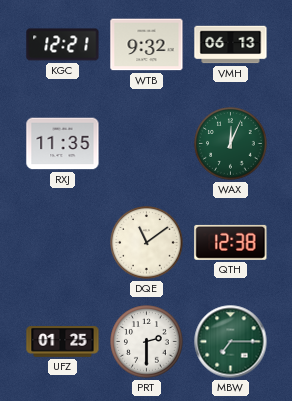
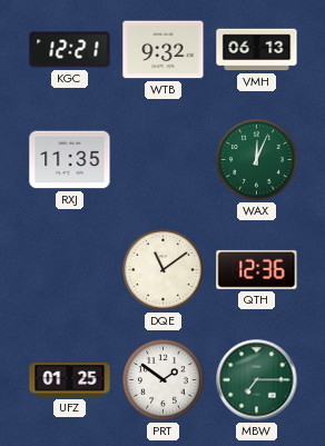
QTH: 12:38 -> 12:36 (257, 269)
PRT: 2:30 -> 1:51 (164, 380)
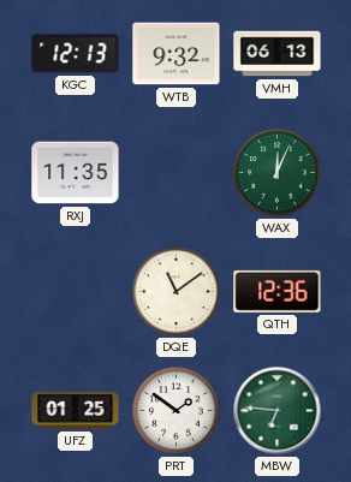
KGC: 12:21 -> 12:13 (76, 54)
MBW: 7:15 -> 6:46 (278, 411)
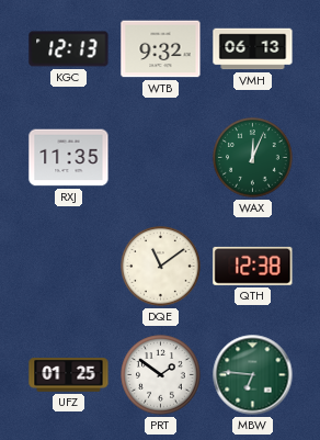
QTH: 12:36 -> 12:38 (253, 266)
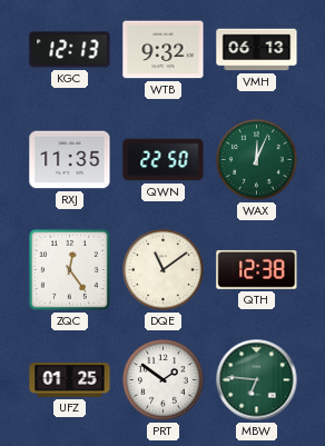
QWN: none -> 22:50 (164, 160)
ZQC: none -> 12:24 (69, 269)
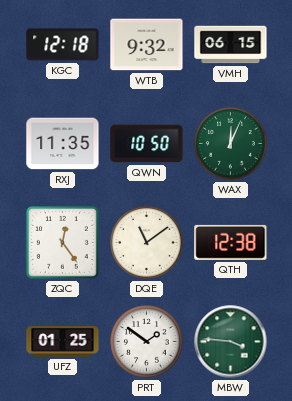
KGC: 12:13 -> 12:18 (63, 45)
VMH: 06:13 -> 06:15 (231, 45)
QWN: 22:50 -> 10:50 (147, 144)
MBW: 6:46 -> 3:46 (231, 342)
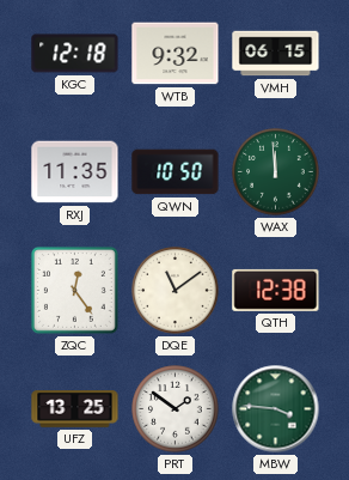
WAX: 12:04 -> 11:59 (276, 172)
UFZ: 01:25 -> 13:25 (75, 409)
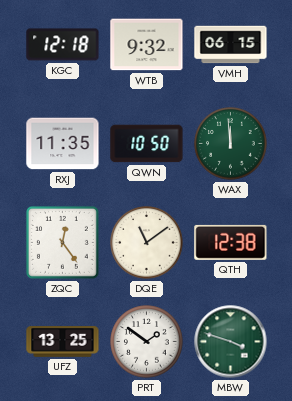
MBW: 3:46 -> 3:48 (231, 342)
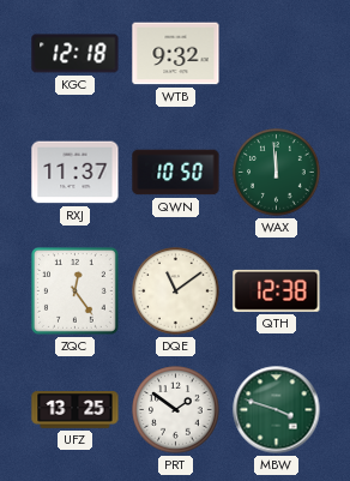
VMH: 06:15 -> none (231, 45)
RXJ: 11:35 -> 11:37 (76, 173)
